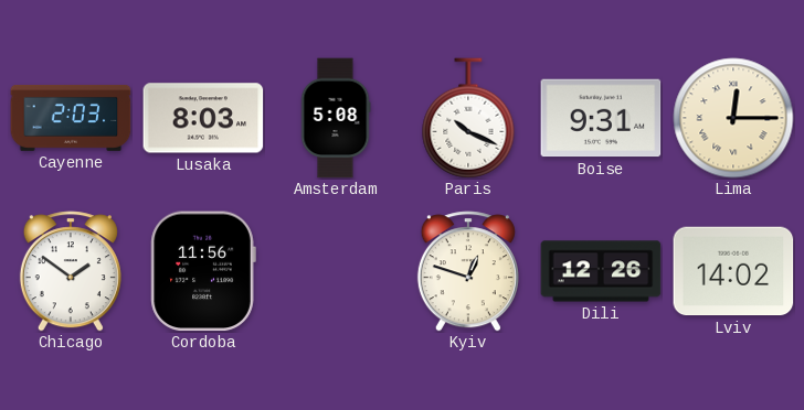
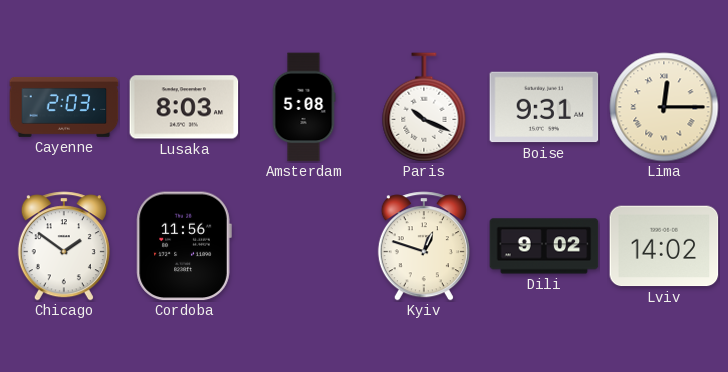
Dili: 12:26 -> 9:02 (544, 246)
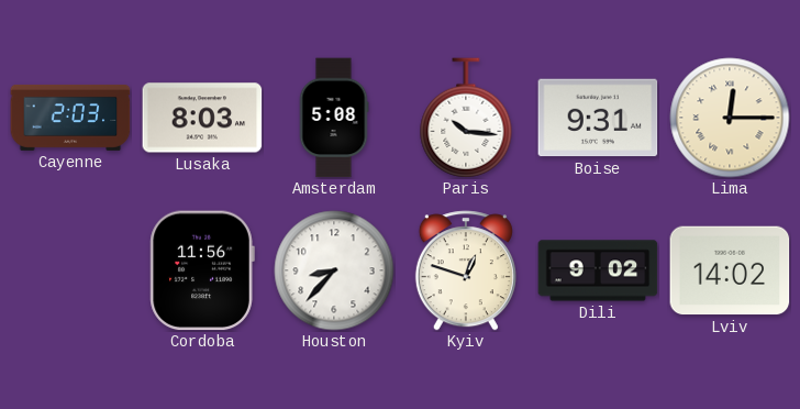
Paris: 10:19 -> 10:16 (466, 118)
Chicago: 1:51 -> none (64, 246)
Houston: none -> 8:37 (334, 270)
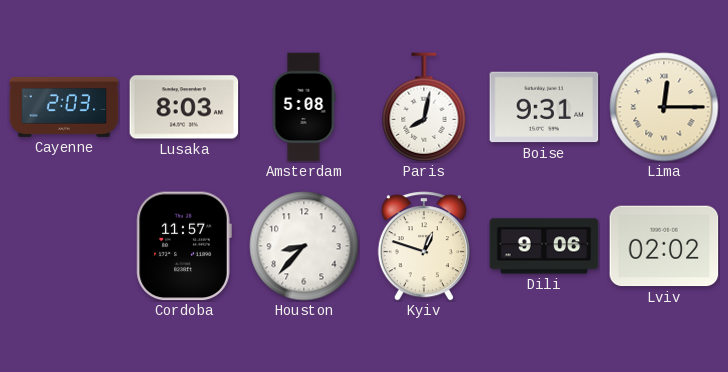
Paris: 10:16 -> 8:02 (424, 107)
Cordoba: 11:56 -> 11:57 (184, 246)
Dili: 9:02 -> 9:06 (544, 246)
Lviv: 14:02 -> 02:02 (664, 246)
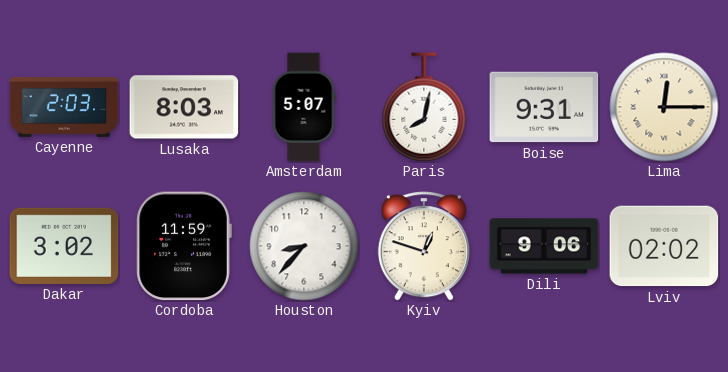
Amsterdam: 5:08 -> 5:07 (304, 107)
Dakar: none -> 3:02 (64, 246)
Cordoba: 11:57 -> 11:59 (184, 246)
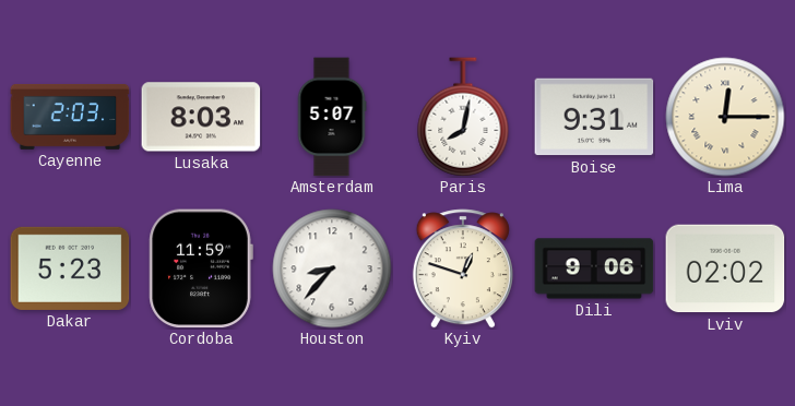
Dakar: 3:02 -> 5:23 (70, 268)
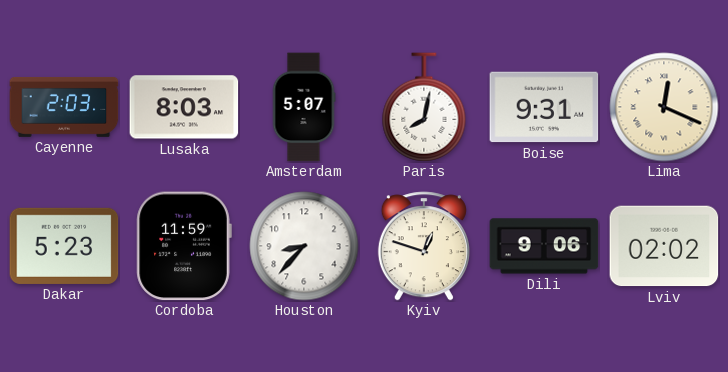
Lima: 12:15 -> 12:19 (664, 107)
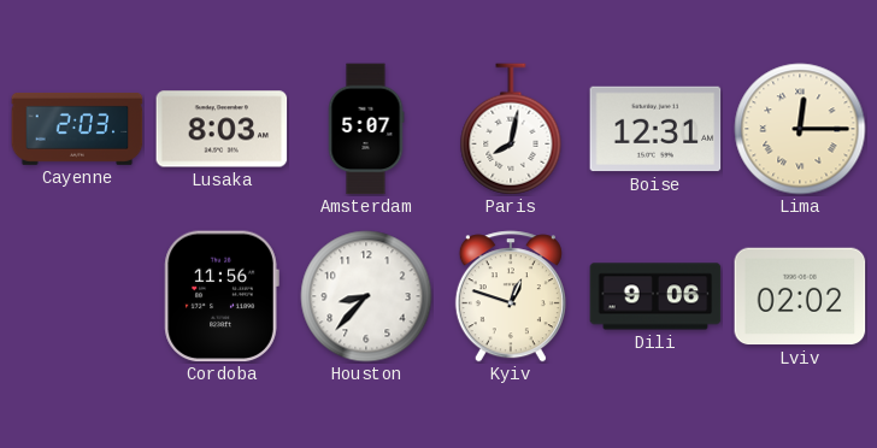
Boise: 9:31 -> 12:31 (655, 129)
Lima: 12:19 -> 12:15 (800, 129)
Dakar: 5:23 -> none (64, 246)
Cordoba: 11:59 -> 11:56 (222, 296)
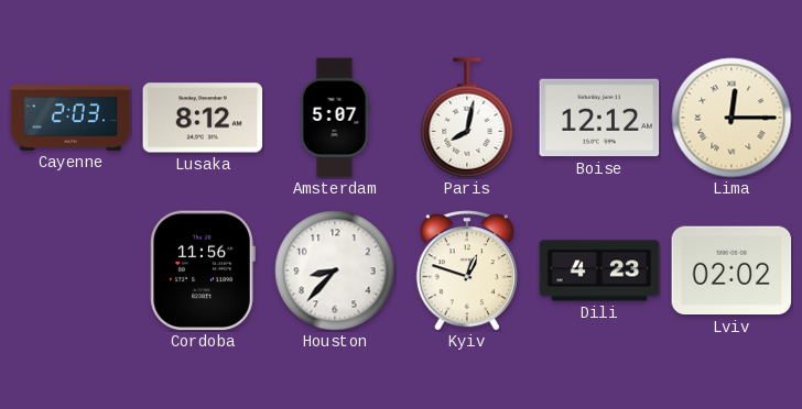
Lusaka: 8:03 -> 8:12 (203, 118)
Boise: 12:31 -> 12:12 (599, 118)
Dili: 9:06 -> 4:23 (599, 270)
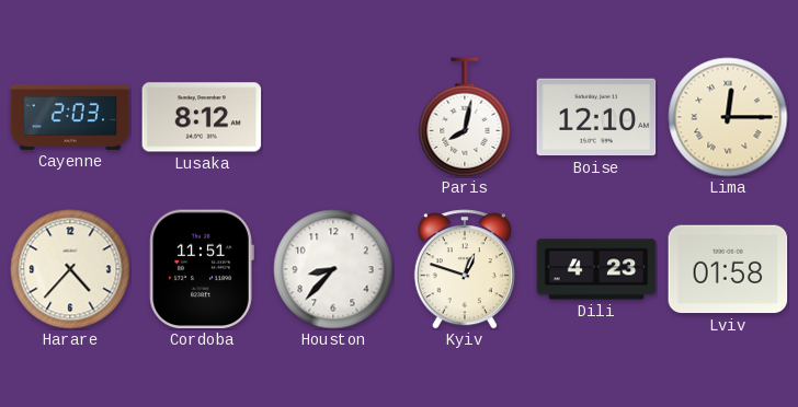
Amsterdam: 5:07 -> none (335, 118)
Boise: 12:12 -> 12:10 (596, 117)
Harare: none -> 4:37 (70, 269)
Cordoba: 11:56 -> 11:51 (202, 269)
Lviv: 02:02 -> 01:58 (728, 269)
